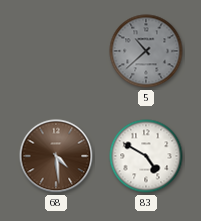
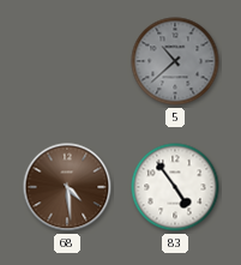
83: 4:50 -> 4:54 (175, 187)
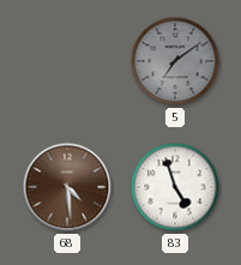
5: 10:38 -> 7:09 (175, 61)
83: 4:54 -> 4:57 (175, 187)
